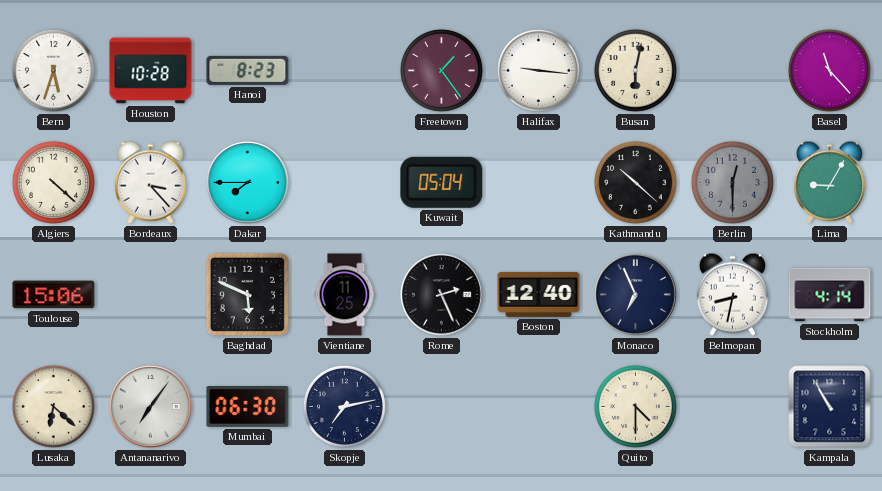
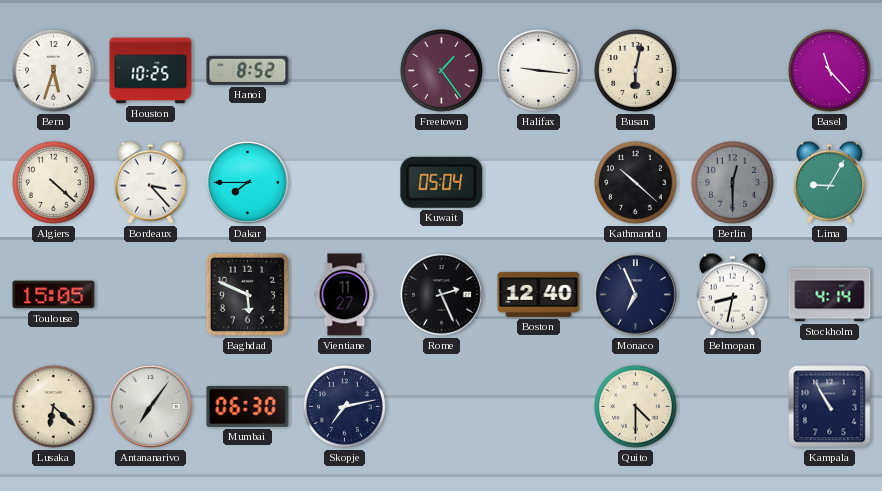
Houston: 10:28 -> 10:25 (151, 71)
Hanoi: 8:23 -> 8:52 (248, 70)
Toulouse: 15:06 -> 15:05 (54, 295)
Vientiane: 11:25 -> 11:27 (345, 295)
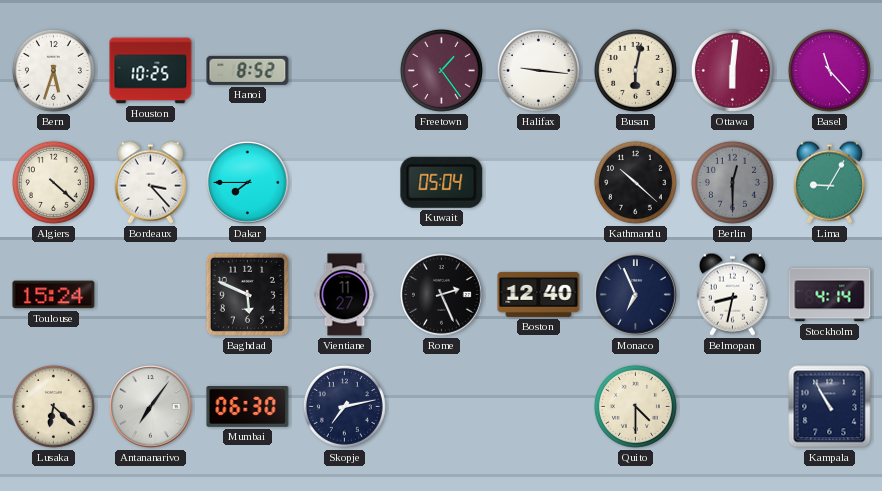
Ottawa: none -> 6:01 (732, 70)
Toulouse: 15:05 -> 15:24 (54, 295)
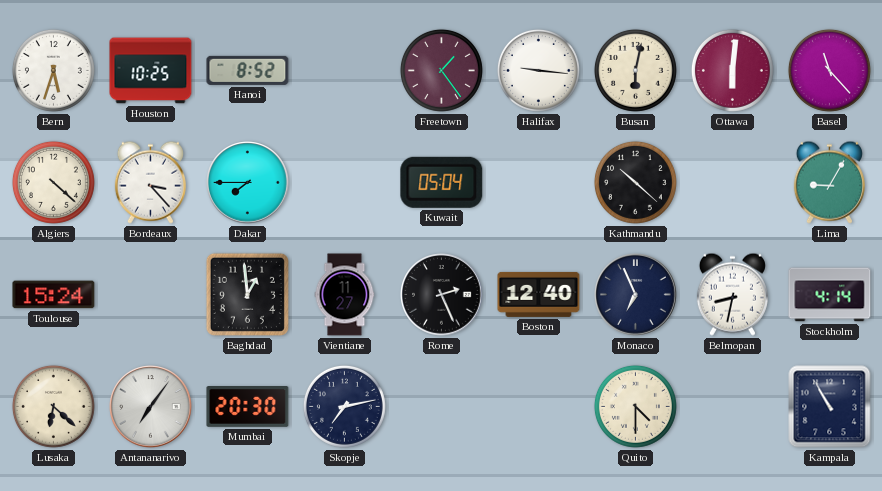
Berlin: 12:30 -> none (732, 182)
Baghdad: 5:49 -> 12:59 (247, 294)
Mumbai: 06:30 -> 20:30 (248, 407)
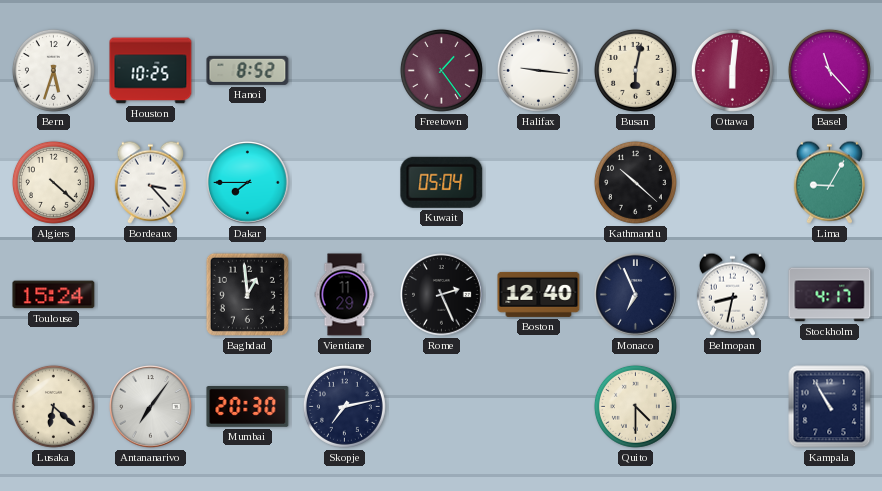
Vientiane: 11:27 -> 11:29 (345, 295)
Stockholm: 4:14 -> 4:17 (830, 295)
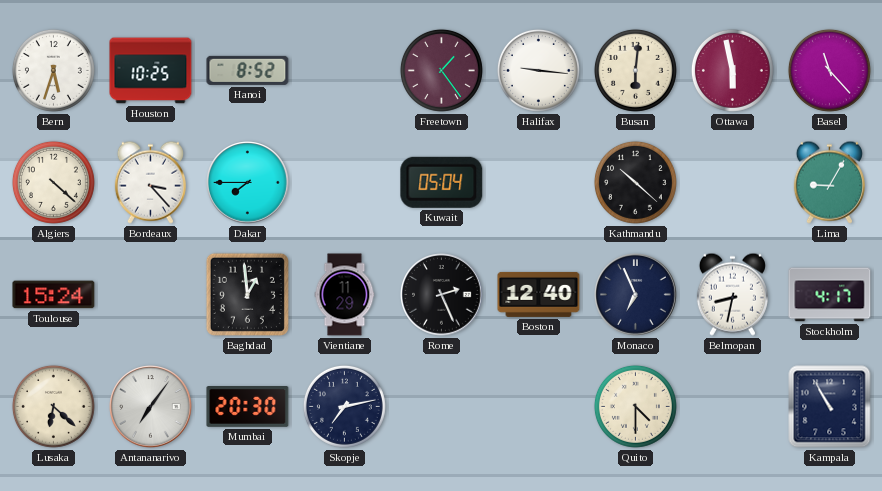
Busan: 6:02 -> 6:01 (635, 70)
Ottawa: 6:01 -> 5:58 (732, 70)
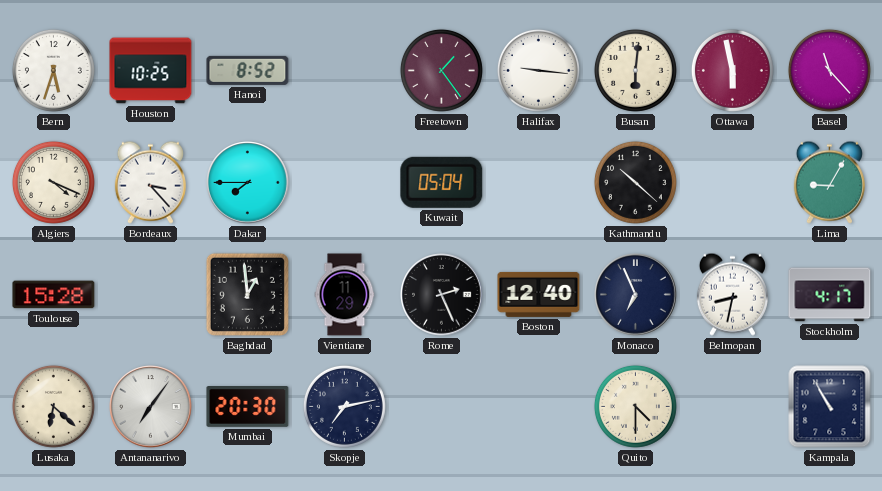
Algiers: 4:22 -> 4:19 (53, 182)
Toulouse: 15:24 -> 15:28 (54, 295)
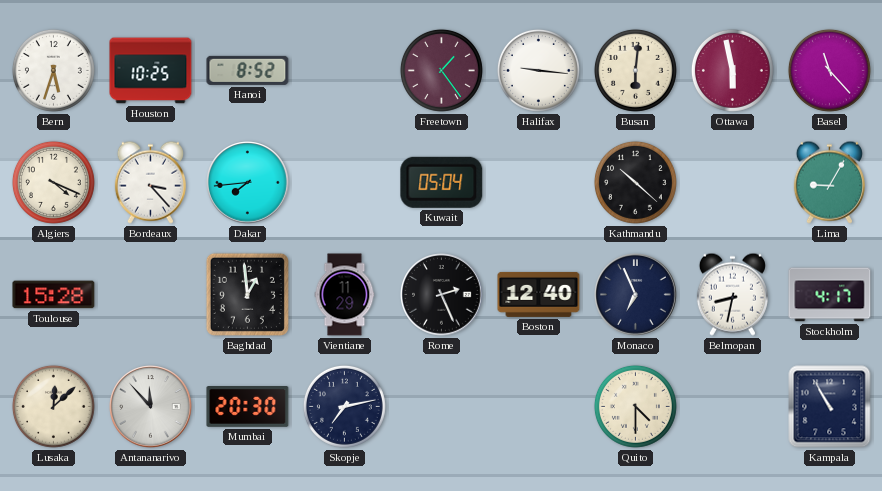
Dakar: 7:45 -> 7:44 (248, 183)
Lusaka: 6:22 -> 12:08 (53, 406)
Antananarivo: 7:06 -> 11:53 (151, 407)
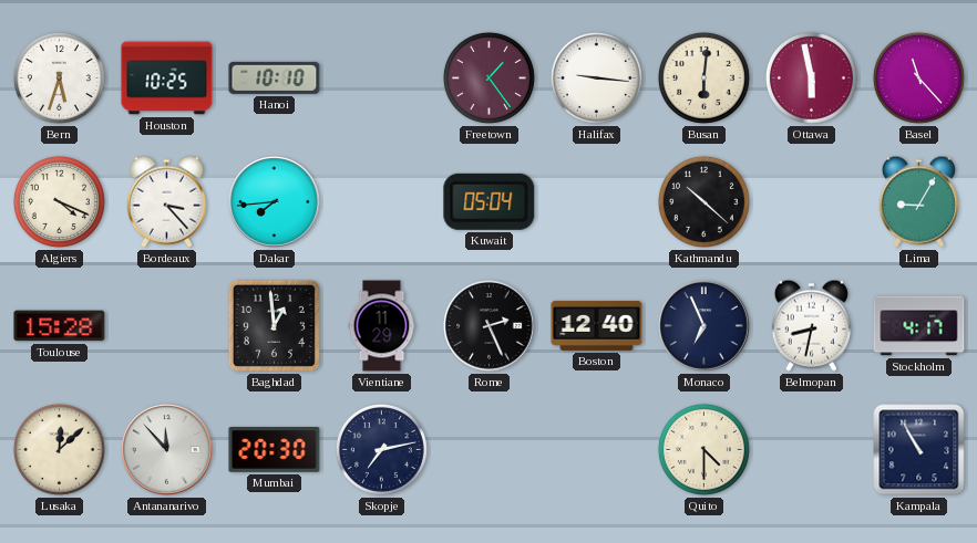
Hanoi: 8:52 -> 10:10 (275, 77)
